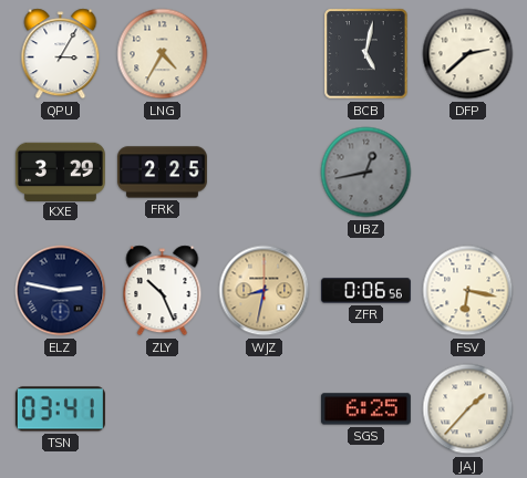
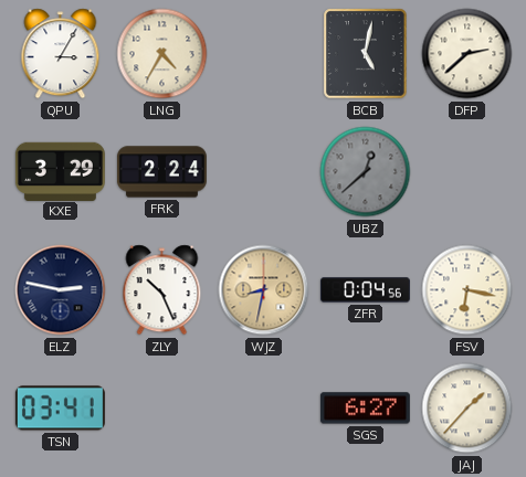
FRK: 2:25 -> 2:24 (161, 172)
UBZ: 12:43 -> 12:38 (366, 172)
ZFR: 0:06 -> 0:04 (365, 290)
SGS: 6:25 -> 6:27 (365, 409)
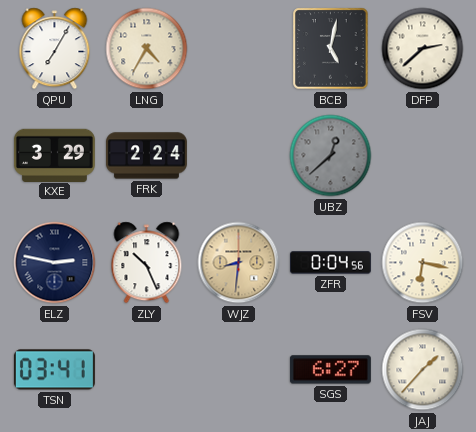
QPU: 3:05 -> 7:05 (55, 49)
WJZ: 8:32 -> 8:31 (239, 263)
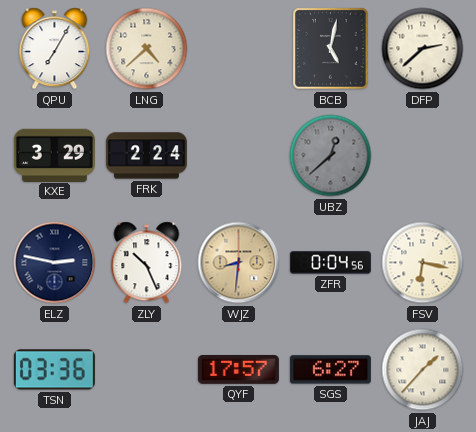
LNG: 4:35 -> 4:38 (147, 49)
TSN: 03:41 -> 03:36 (54, 370)
QYF: none -> 17:57 (238, 370)
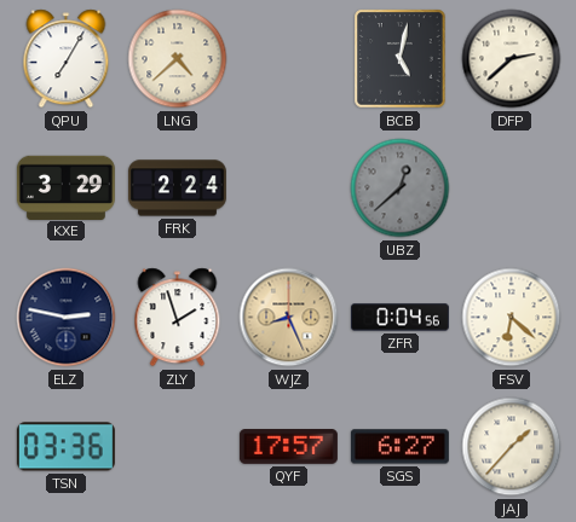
ZLY: 10:26 -> 1:57 (178, 318)
WJZ: 8:31 -> 8:26 (289, 318)
FSV: 6:17 -> 6:22 (512, 318)
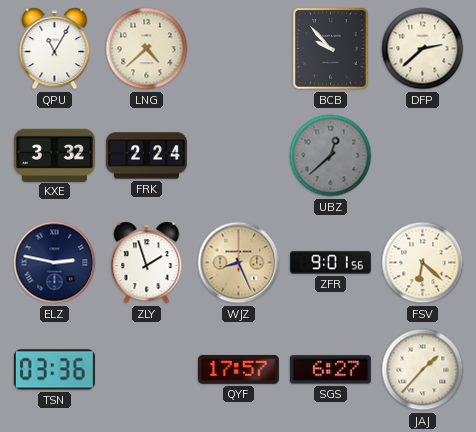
QPU: 7:05 -> 11:05 (55, 49)
BCB: 5:02 -> 9:53 (331, 49)
KXE: 3:29 -> 3:32 (54, 155)
ZFR: 0:04 -> 9:01 (330, 263)
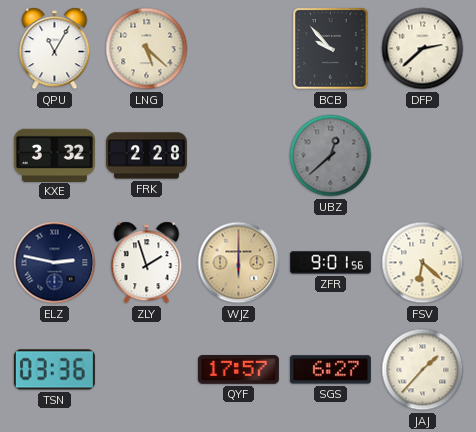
LNG: 4:38 -> 5:22 (147, 49)
FRK: 2:24 -> 2:28 (146, 156)
WJZ: 8:26 -> 6:00 (239, 263)
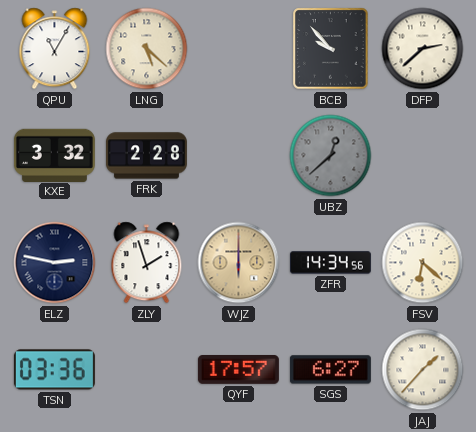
ZFR: 9:01 -> 14:34 (330, 263)
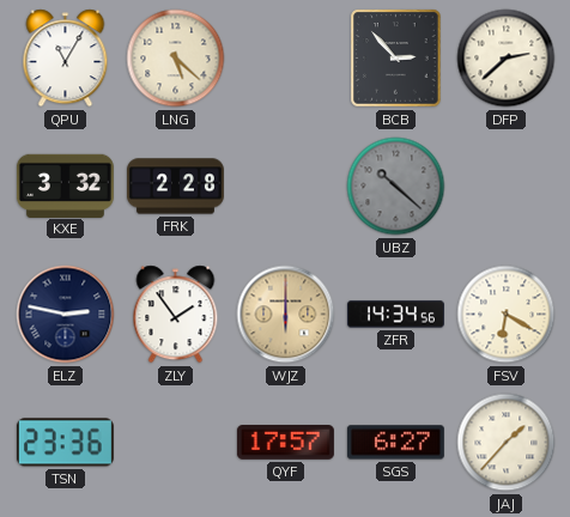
BCB: 9:53 -> 2:53 (396, 59)
UBZ: 12:38 -> 10:22 (396, 187)
ZLY: 1:57 -> 1:54 (176, 315)
FSV: 6:22 -> 6:20 (507, 315)
TSN: 03:36 -> 23:36 (65, 443)
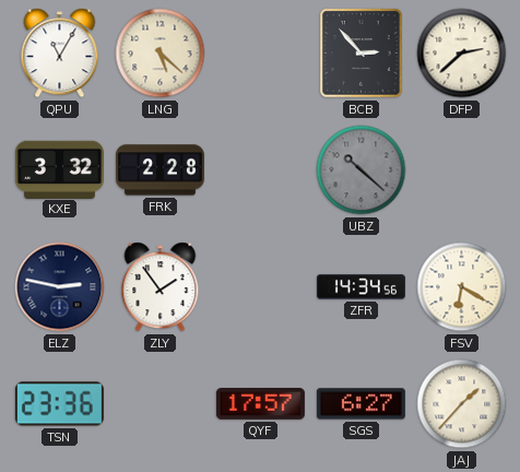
WJZ: 6:00 -> none (286, 315)
